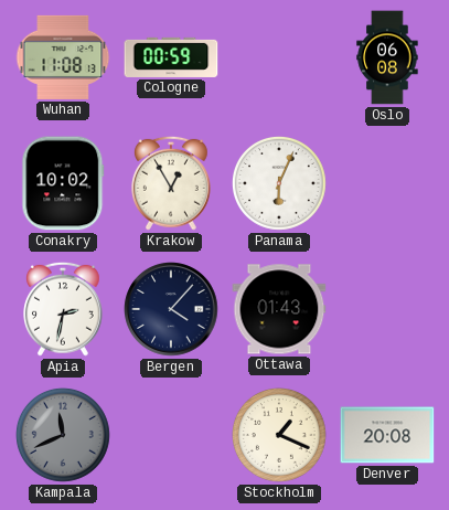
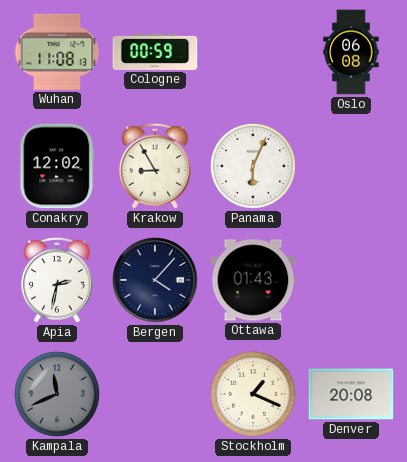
Conakry: 10:02 -> 12:02 (57, 166)
Krakow: 12:55 -> 8:55 (156, 166)
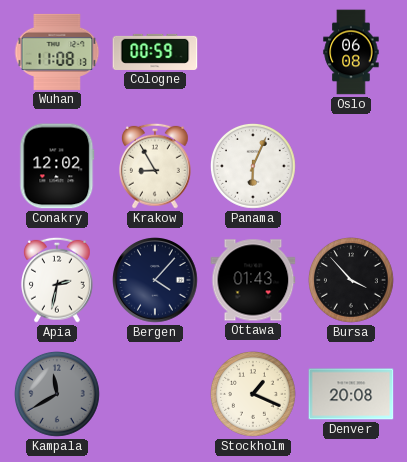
Bursa: none -> 3:53 (352, 281)
Kampala: 11:41 -> 11:40 (58, 395)
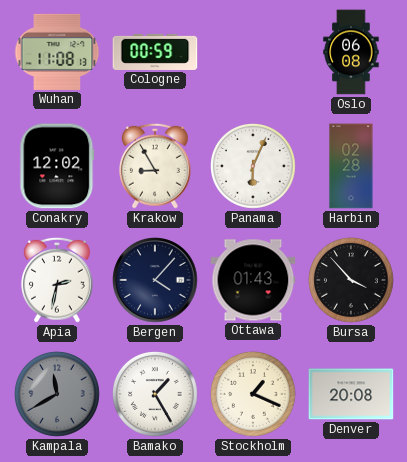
Harbin: none -> 02:28 (351, 166)
Bamako: none -> 1:25 (156, 395)
